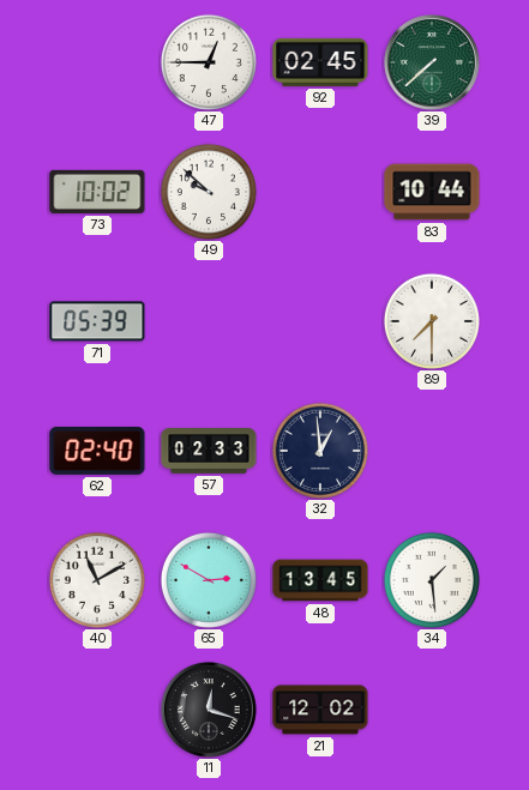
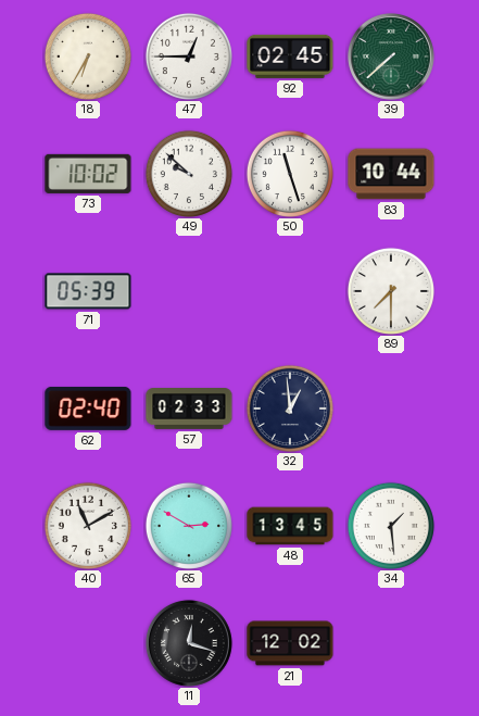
18: none -> 6:35 (88, 56)
50: none -> 11:27 (290, 174)
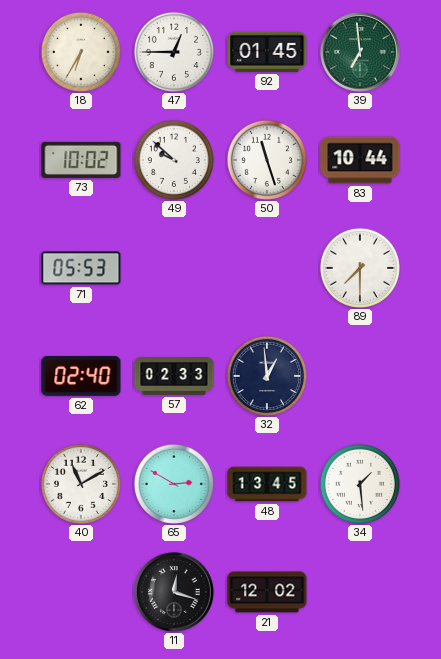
92: 02:45 -> 01:45 (267, 52)
39: 7:38 -> 6:59 (360, 52)
71: 05:39 -> 05:53 (81, 268)
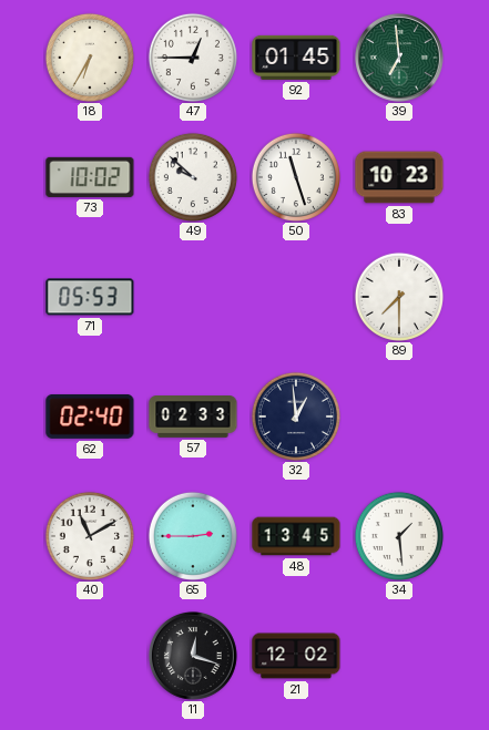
83: 10:44 -> 10:23 (399, 177)
65: 2:50 -> 2:45 (193, 536)
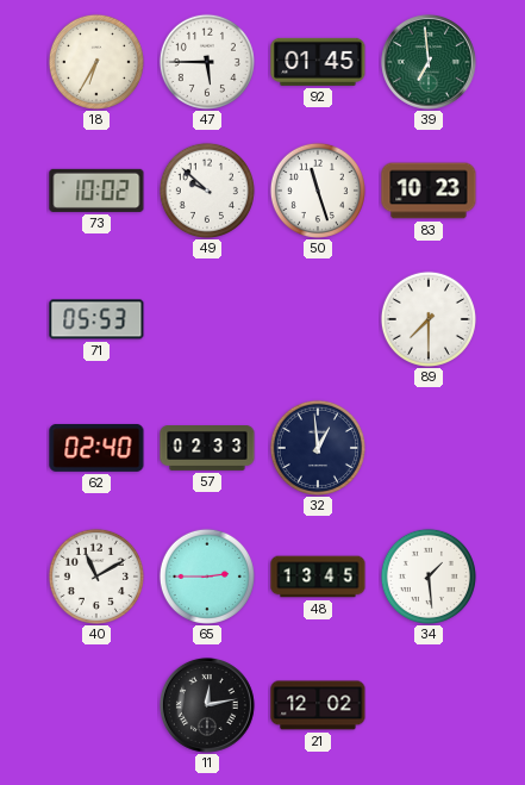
47: 12:45 -> 5:45 (207, 62)
11: 12:18 -> 12:13 (207, 705)
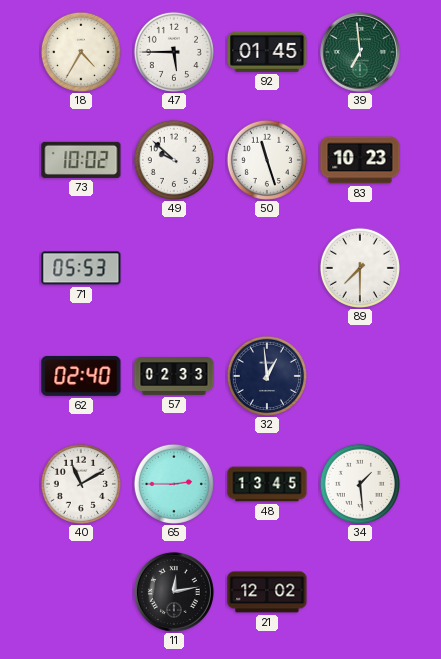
18: 6:35 -> 4:35 (81, 52)
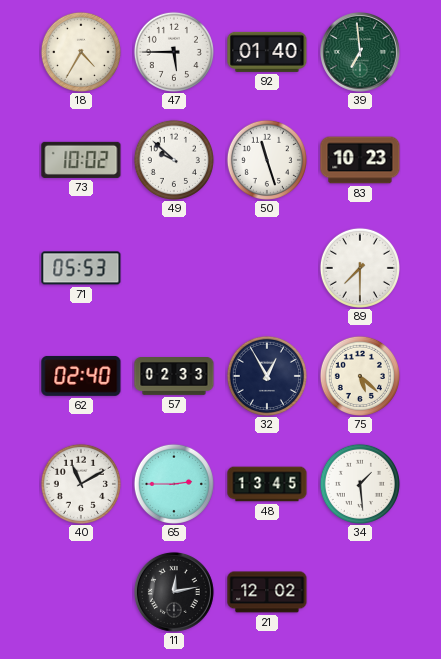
92: 01:45 -> 01:40 (267, 52)
32: 12:59 -> 12:55 (267, 376)
75: none -> 5:22 (360, 376)
